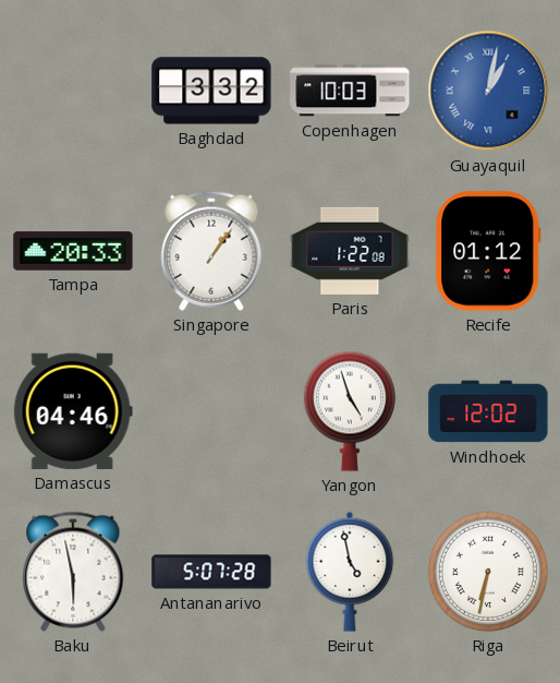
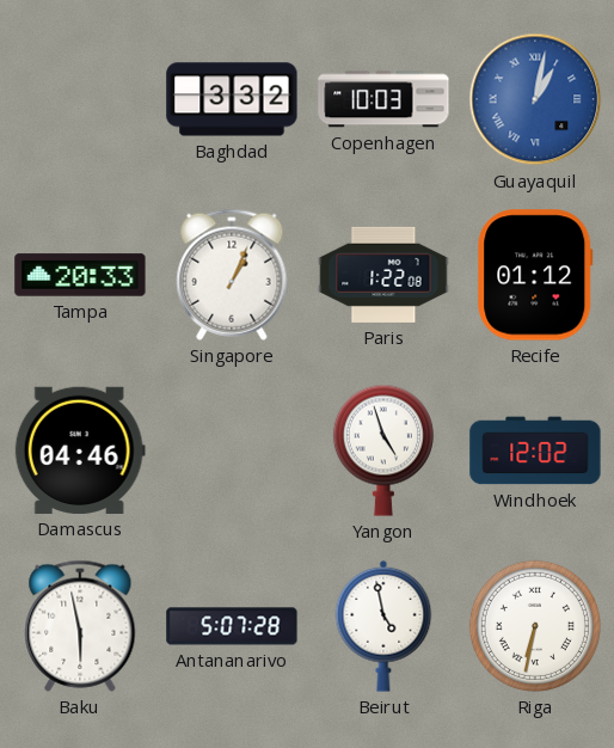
Singapore: 1:06 -> 1:04 (232, 275)
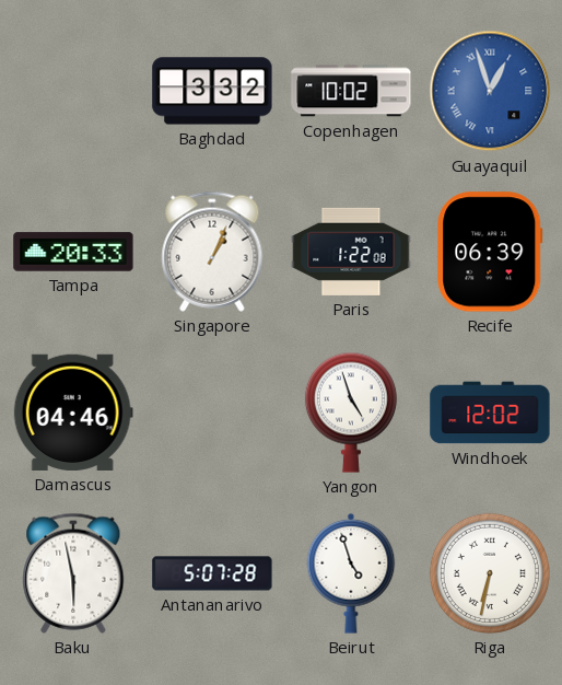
Copenhagen: 10:03 -> 10:02 (351, 91)
Guayaquil: 1:02 -> 12:57 (490, 91)
Recife: 01:12 -> 06:39 (490, 252)
Beirut: 4:58 -> 4:57 (351, 573)
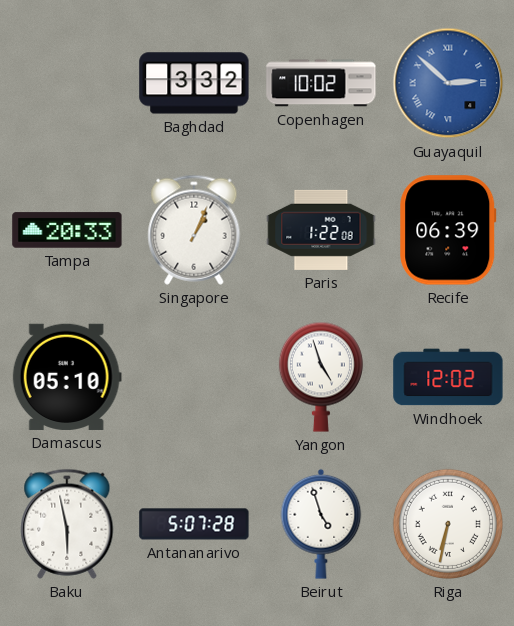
Guayaquil: 12:57 -> 2:52 (448, 83)
Damascus: 04:46 -> 05:10 (67, 377)
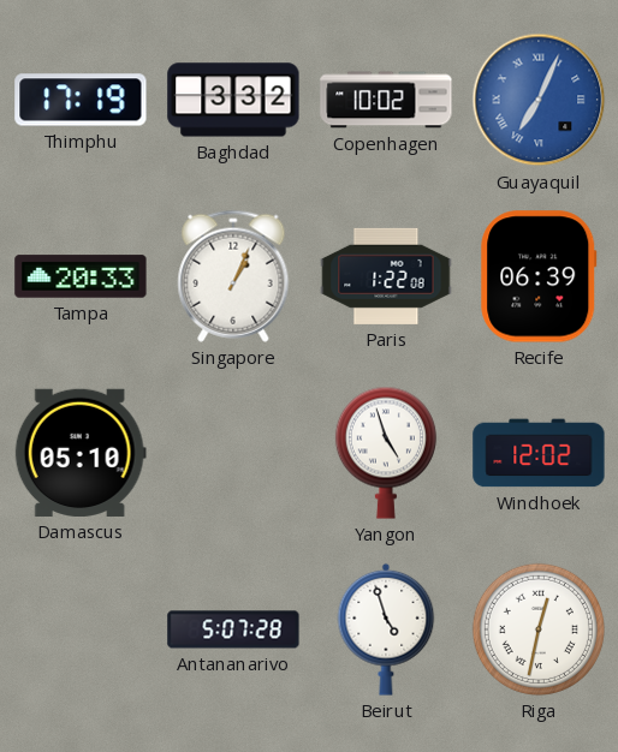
Thimphu: none -> 17:19 (81, 100)
Guayaquil: 2:52 -> 7:04 (539, 100)
Baku: 5:58 -> none (67, 524)
Riga: 6:32 -> 12:32 (539, 629)
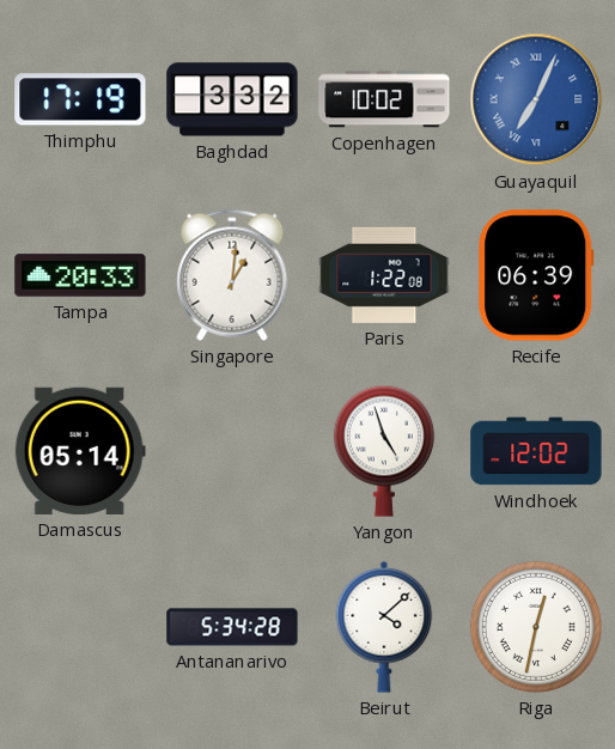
Singapore: 1:04 -> 1:01 (232, 275)
Damascus: 05:10 -> 05:14 (80, 451)
Antananarivo: 5:07 -> 5:34 (232, 627)
Beirut: 4:57 -> 4:08 (384, 627)
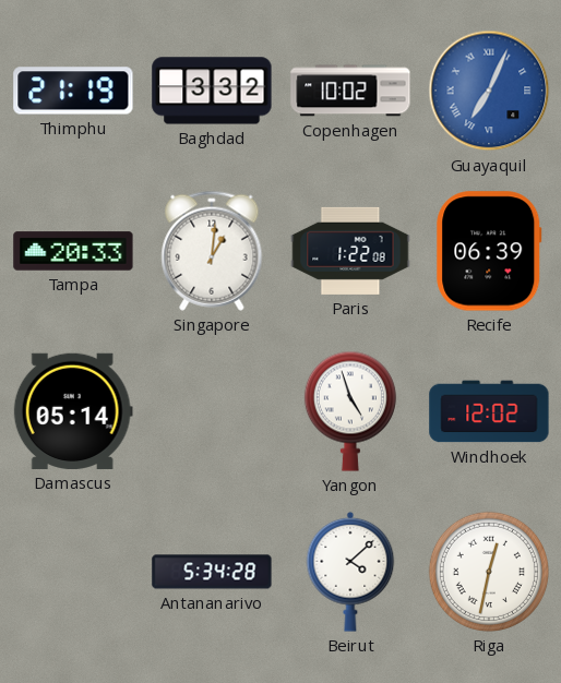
Thimphu: 17:19 -> 21:19 (73, 91)
